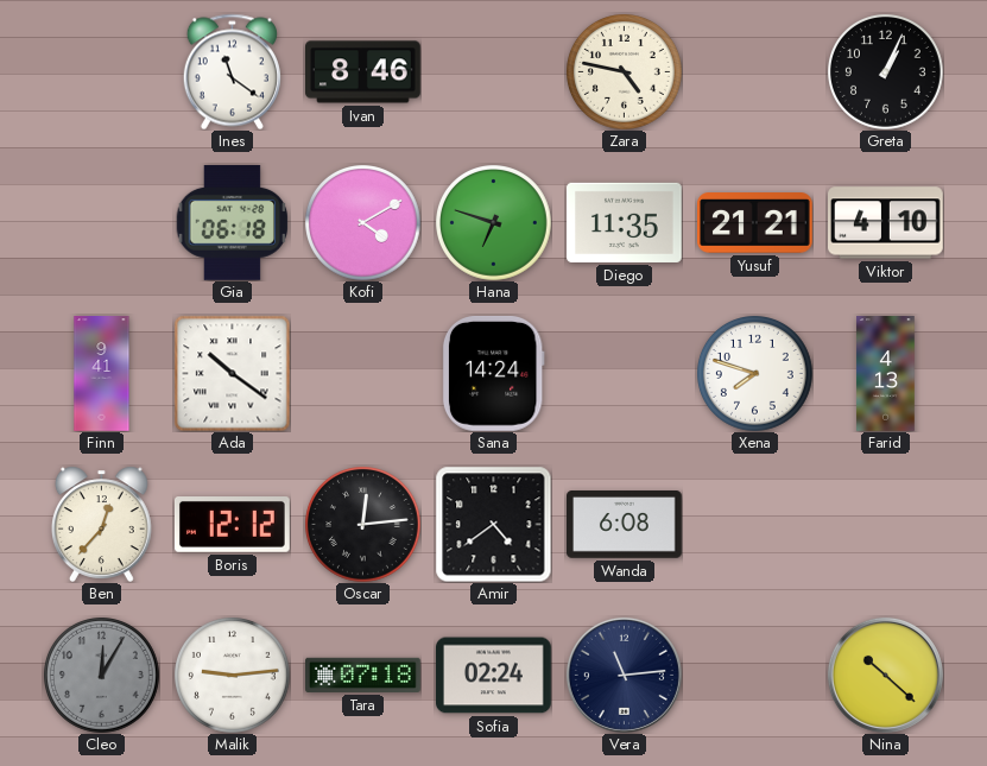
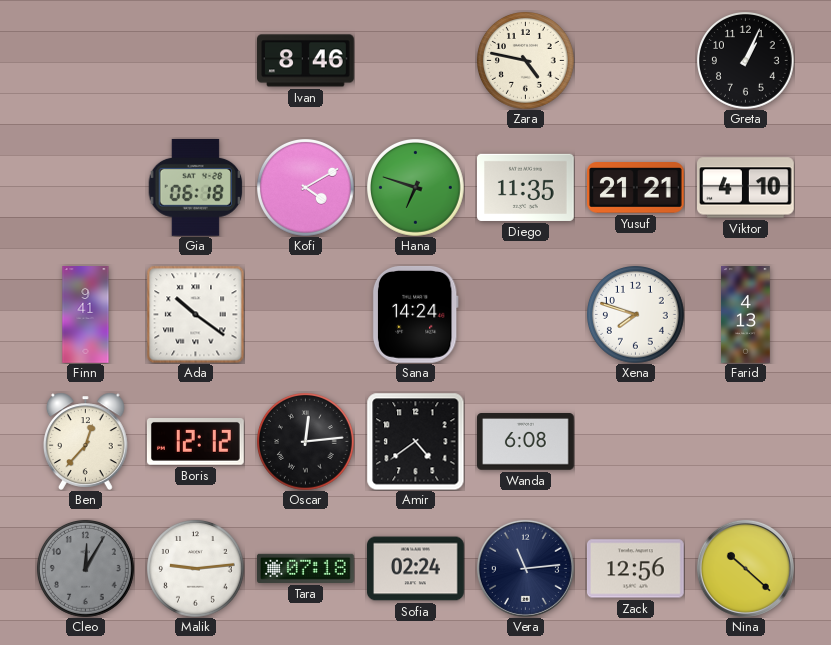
Ines: 11:21 -> none (232, 71)
Zack: none -> 12:56 (635, 569)
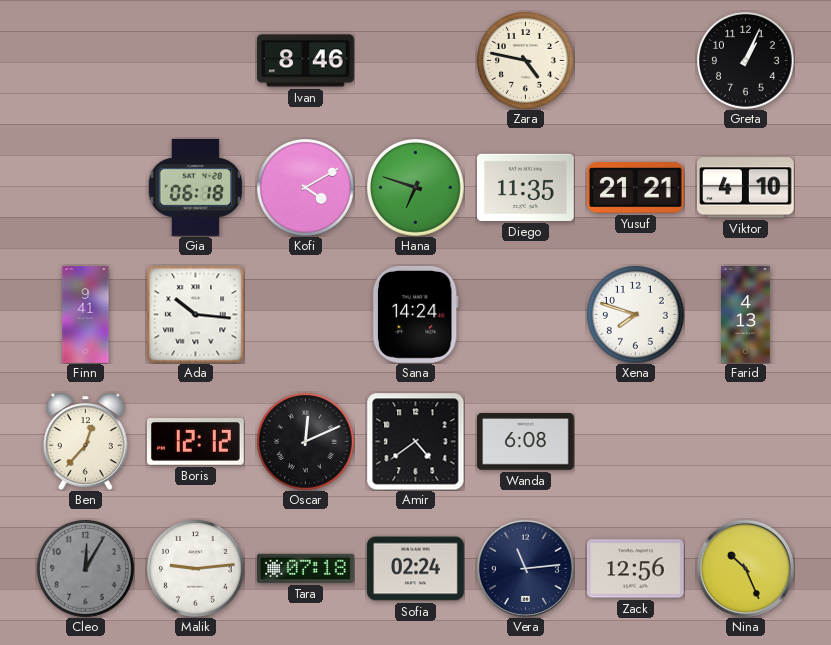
Ada: 10:21 -> 10:16 (195, 314)
Oscar: 12:14 -> 12:11 (306, 442)
Nina: 10:22 -> 10:26 (745, 568)
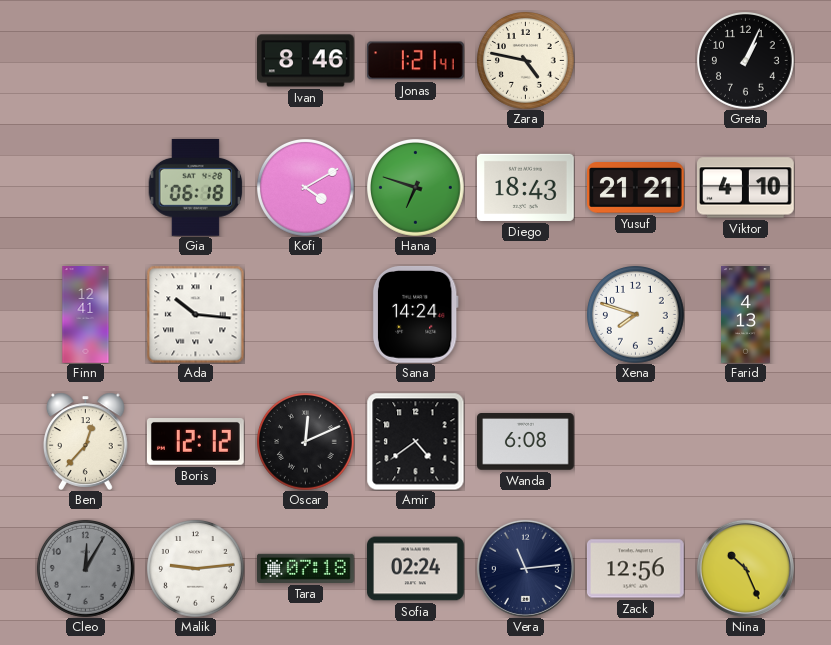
Jonas: none -> 1:21 (415, 61)
Diego: 11:35 -> 18:43 (526, 187)
Finn: 9:41 -> 12:41 (86, 315)
